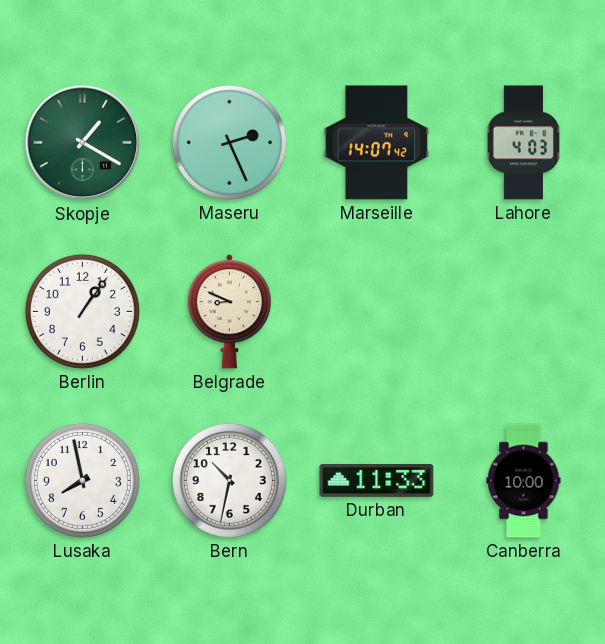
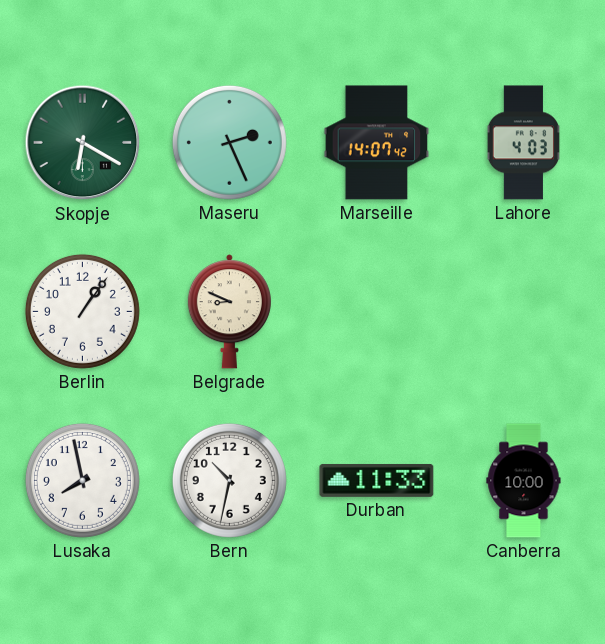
Skopje: 1:20 -> 6:20 (83, 143)
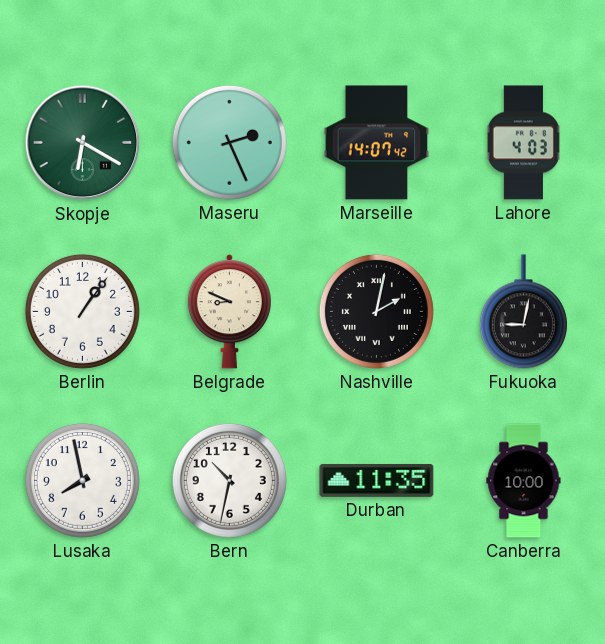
Nashville: none -> 2:02 (376, 311)
Fukuoka: none -> 9:02 (523, 312)
Durban: 11:33 -> 11:35 (377, 480)
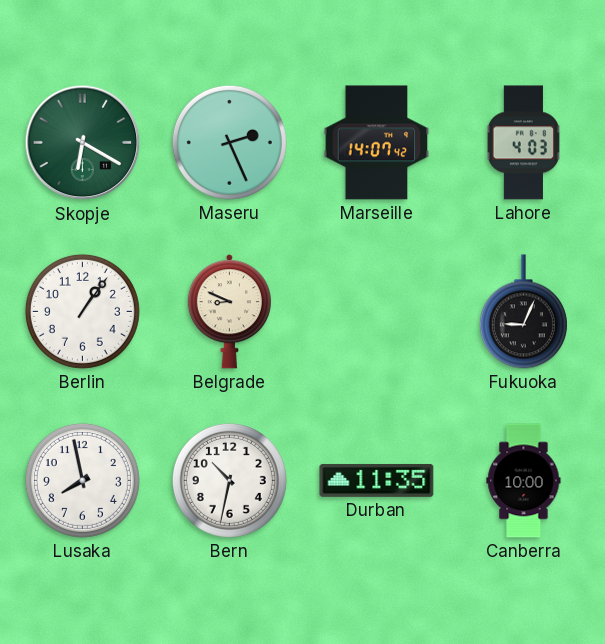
Nashville: 2:02 -> none (376, 311)
Fukuoka: 9:02 -> 9:04 (523, 312)
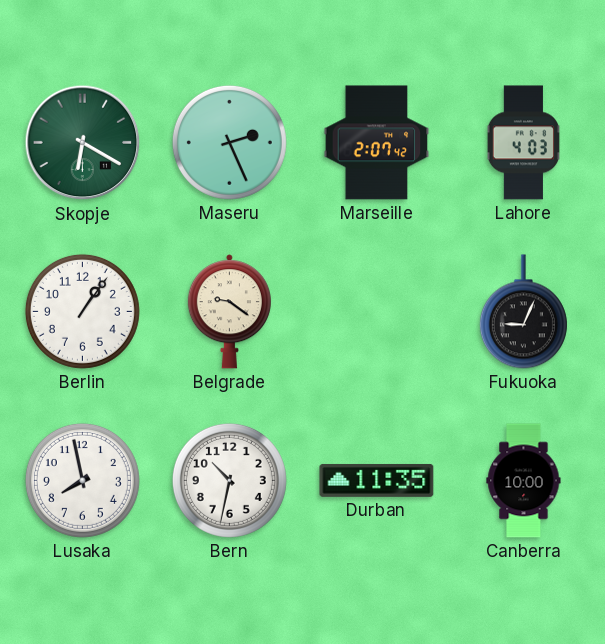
Marseille: 14:07 -> 2:07 (377, 143)
Belgrade: 8:49 -> 9:21 (229, 312)
